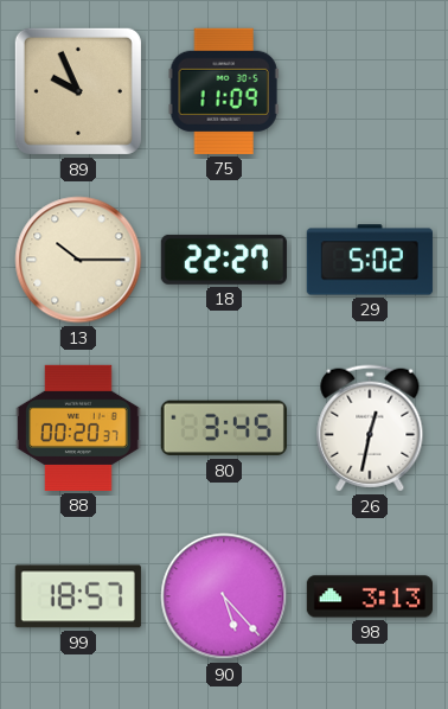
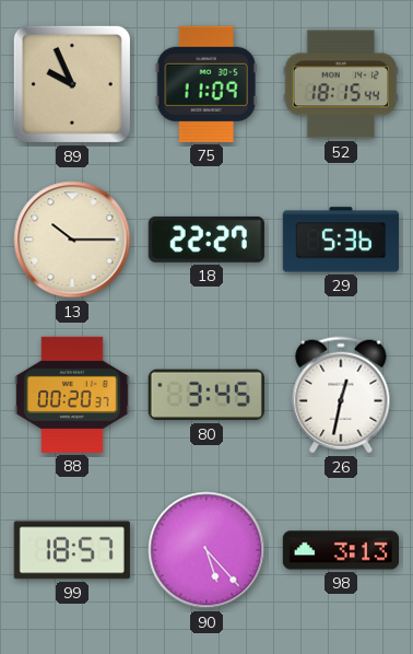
52: none -> 18:15 (341, 84)
29: 5:02 -> 5:36 (341, 240)
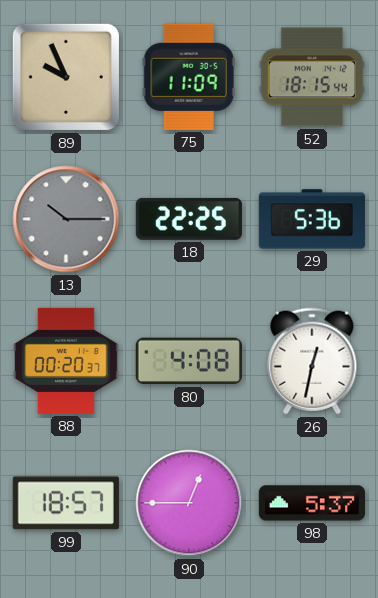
13 dial: cream -> grey (66, 219)
18: 22:27 -> 22:25 (189, 219)
80: 3:45 -> 4:08 (189, 361)
90: 5:23 -> 12:45 (189, 503)
98: 3:13 -> 5:37 (311, 503)
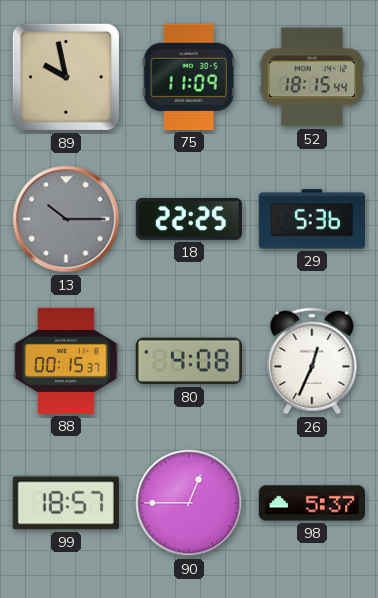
89: 9:56 -> 9:58 (66, 77)
88: 00:20 -> 00:15 (66, 361)
26: 12:32 -> 12:34 (312, 361)
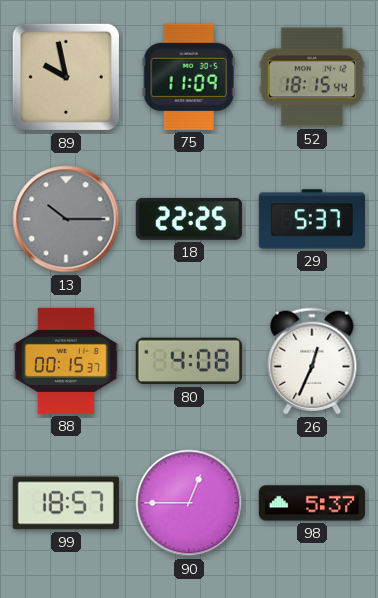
29: 5:36 -> 5:37 (312, 219)
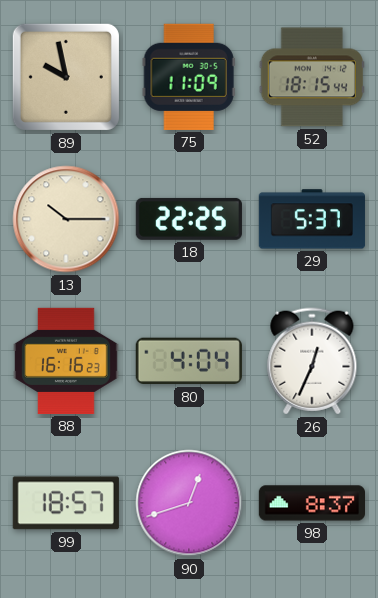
13 dial: grey -> cream (66, 219)
88: 00:15 -> 16:16 (66, 361)
80: 4:08 -> 4:04 (189, 361)
90: 12:45 -> 12:42 (189, 503)
98: 5:37 -> 8:37 (311, 503)
